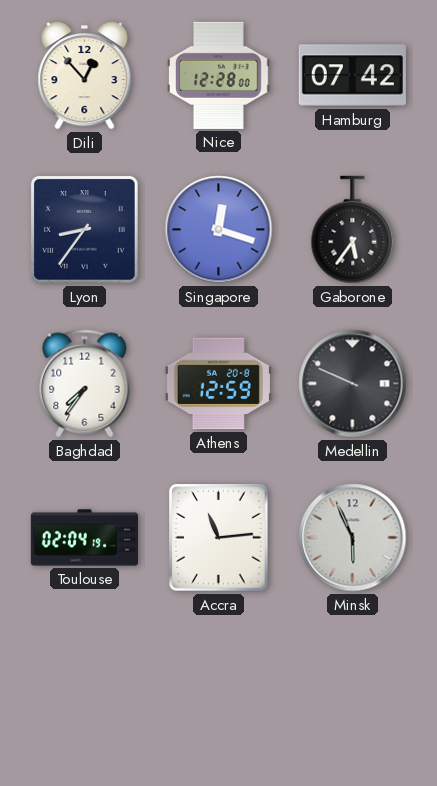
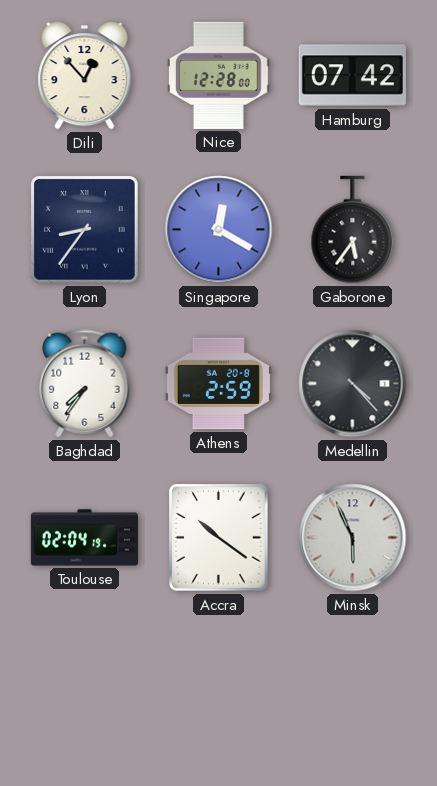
Singapore: 12:18 -> 12:20 (219, 230)
Athens: 12:59 -> 2:59 (218, 384)
Medellin: 9:49 -> 4:23 (353, 384)
Accra: 11:14 -> 10:21 (219, 538)
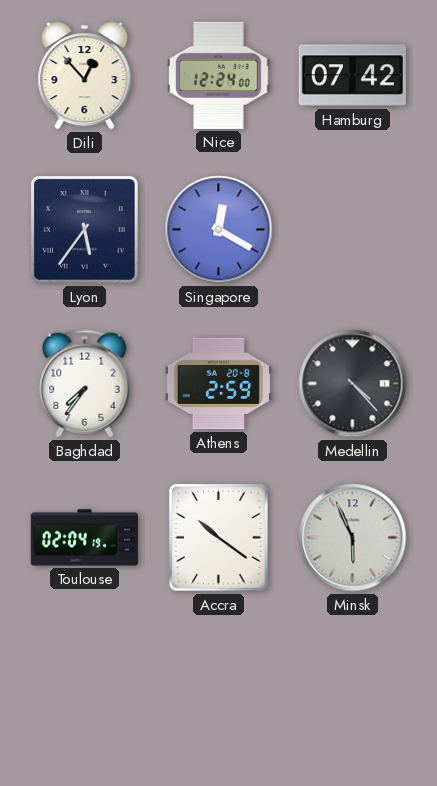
Nice: 12:28 -> 12:24 (219, 75)
Lyon: 8:36 -> 5:36 (84, 229)
Gaborone: 5:36 -> none (353, 230)
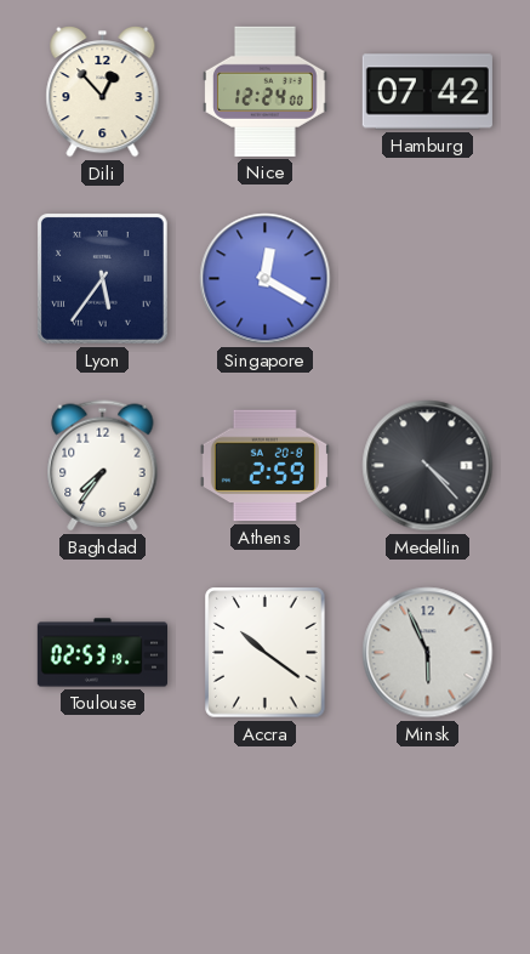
Toulouse: 02:04 -> 02:53 (102, 653)
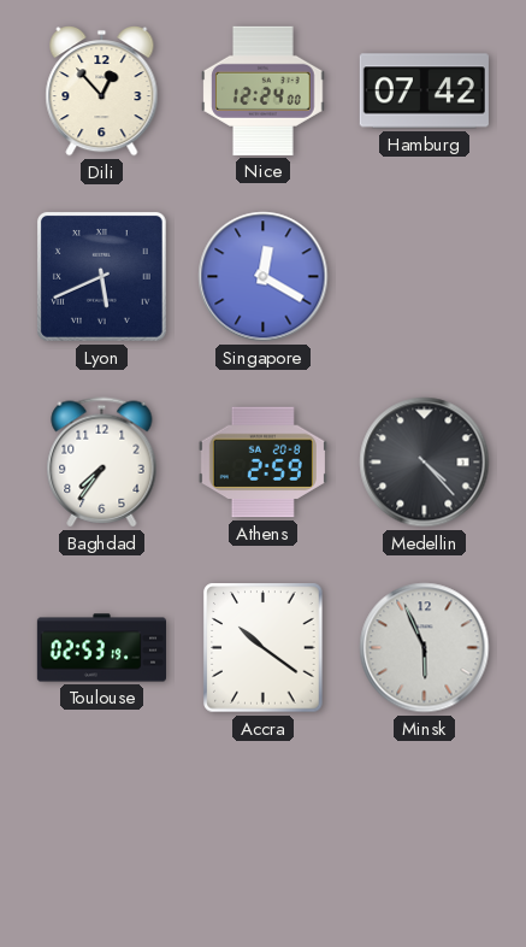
Lyon: 5:36 -> 5:41 (101, 276)
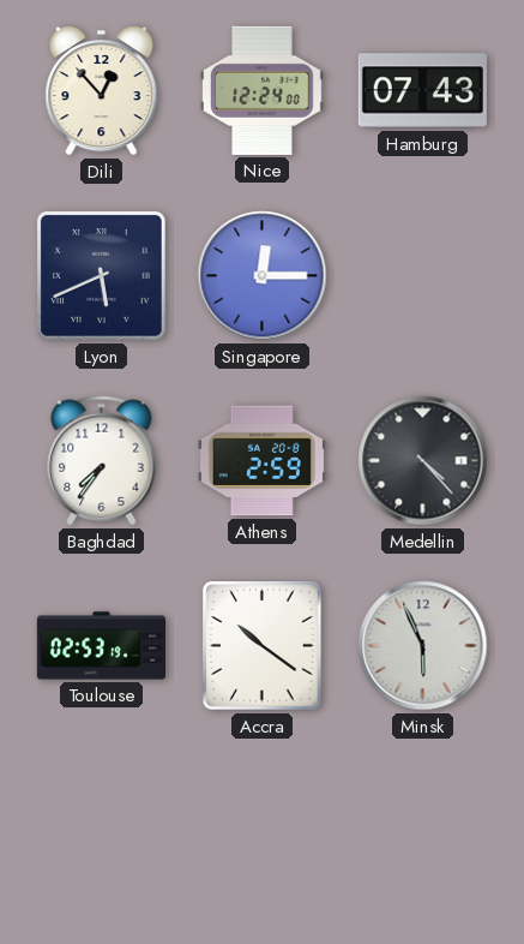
Hamburg: 07:42 -> 07:43 (422, 91)
Singapore: 12:20 -> 12:15 (263, 276)
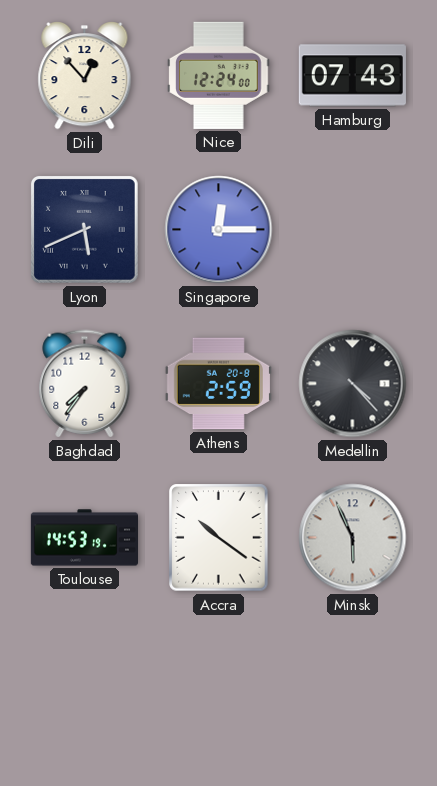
Toulouse: 02:53 -> 14:53 (84, 538)
